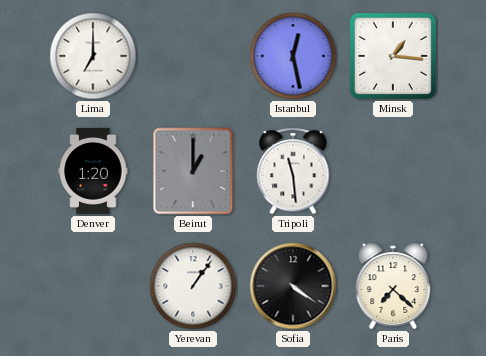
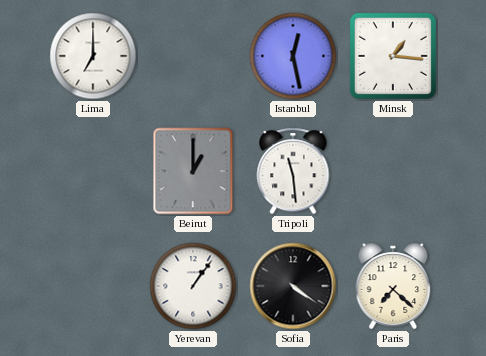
Denver: 1:20 -> none (93, 171)
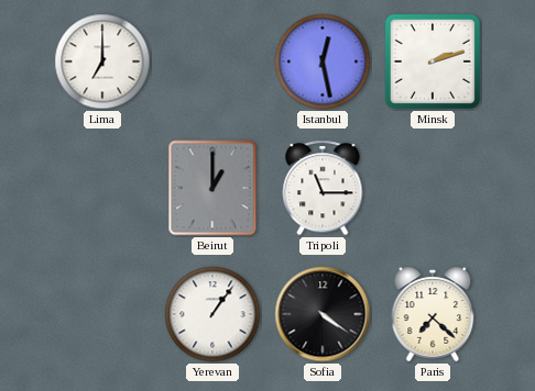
Minsk: 1:16 -> 2:12 (433, 62)
Tripoli: 11:29 -> 11:15 (323, 188)
